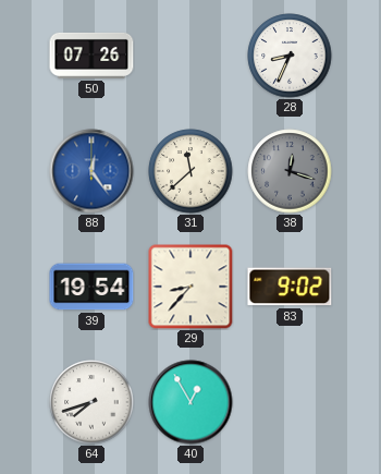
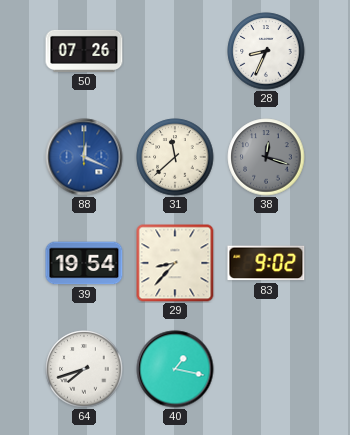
88: 12:24 -> 12:19 (84, 157)
40: 12:55 -> 1:17 (175, 369)
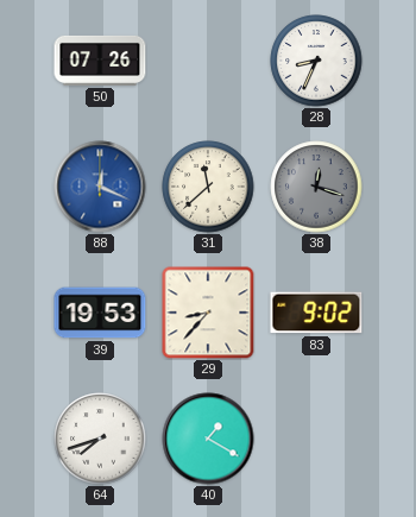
39: 19:54 -> 19:53 (100, 313)
40: 1:17 -> 1:20 (208, 439)
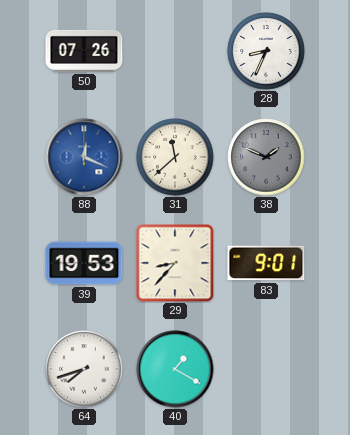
38: 12:18 -> 1:49 (266, 157)
83: 9:02 -> 9:01 (266, 263)
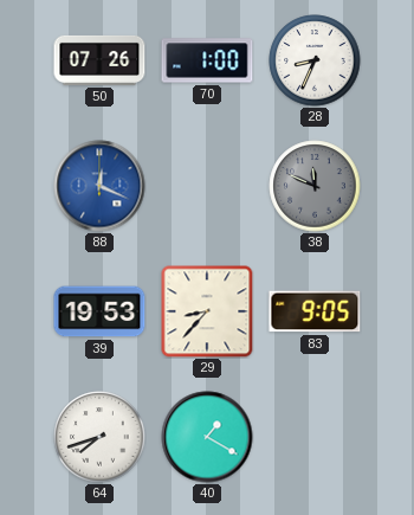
70: none -> 1:00 (207, 60)
31: 11:38 -> none (175, 157)
38: 1:49 -> 11:49 (315, 186)
83: 9:01 -> 9:05 (315, 311)
